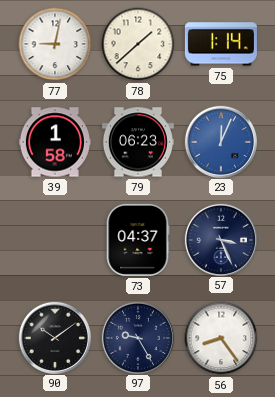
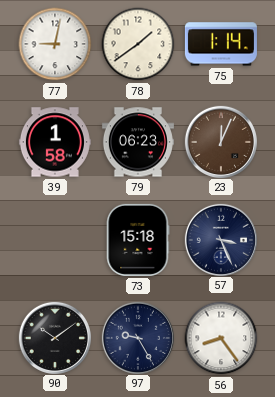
78: 1:38 -> 1:39 (138, 44)
23 dial: blue -> brown (220, 141)
73: 04:37 -> 15:18 (138, 240)
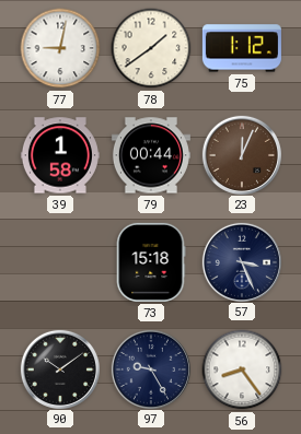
75: 1:14 -> 1:12 (242, 48)
79: 06:23 -> 00:44 (151, 155)
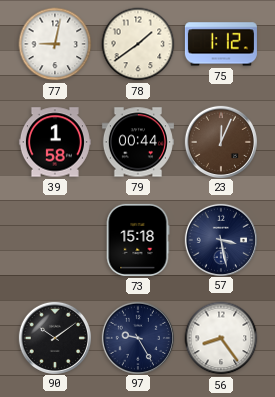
57: 3:26 -> 3:28 (220, 239)
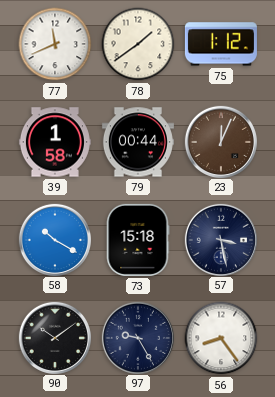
77: 9:02 -> 11:41 (55, 44)
58: none -> 10:20 (54, 239)
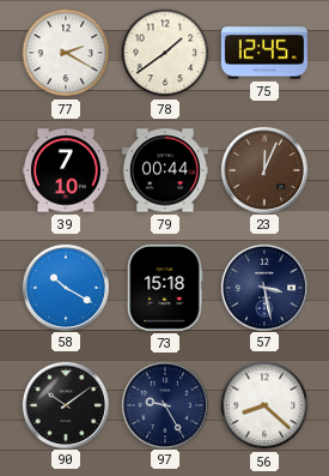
77: 11:41 -> 2:20 (66, 53)
75: 1:12 -> 12:45 (264, 53)
39: 1:58 -> 7:10 (66, 170)
56: 8:24 -> 8:22 (264, 405)
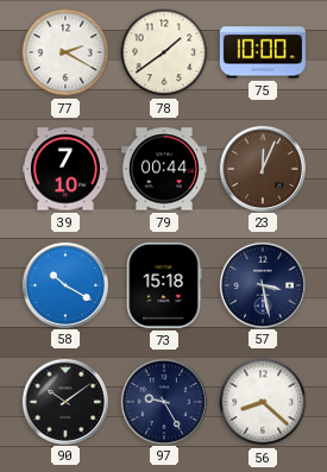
75: 12:45 -> 10:00 (263, 52)
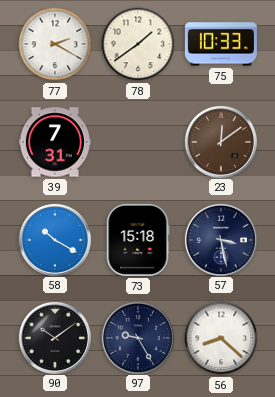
75: 10:00 -> 10:33 (221, 44)
39: 7:10 -> 7:31 (55, 142)
79: 00:44 -> none (164, 169)
23: 12:04 -> 12:09 (220, 141)
